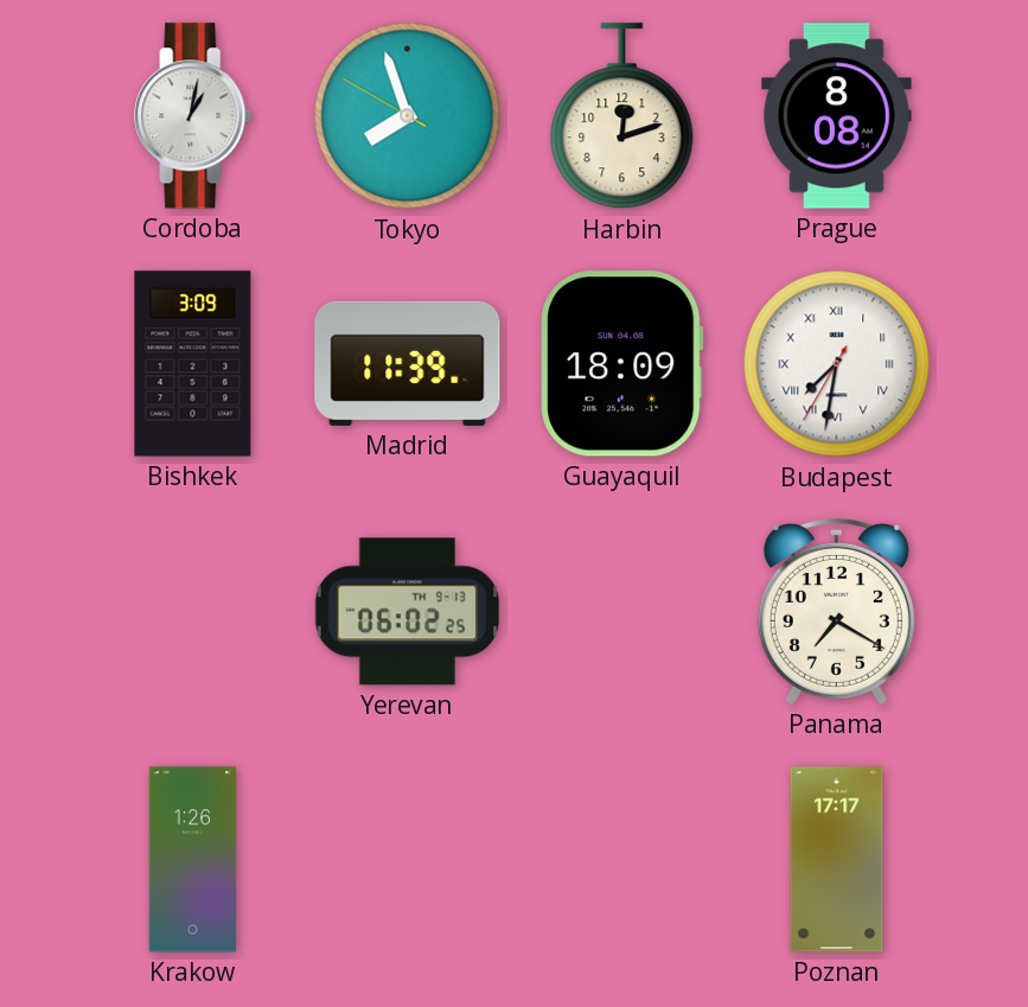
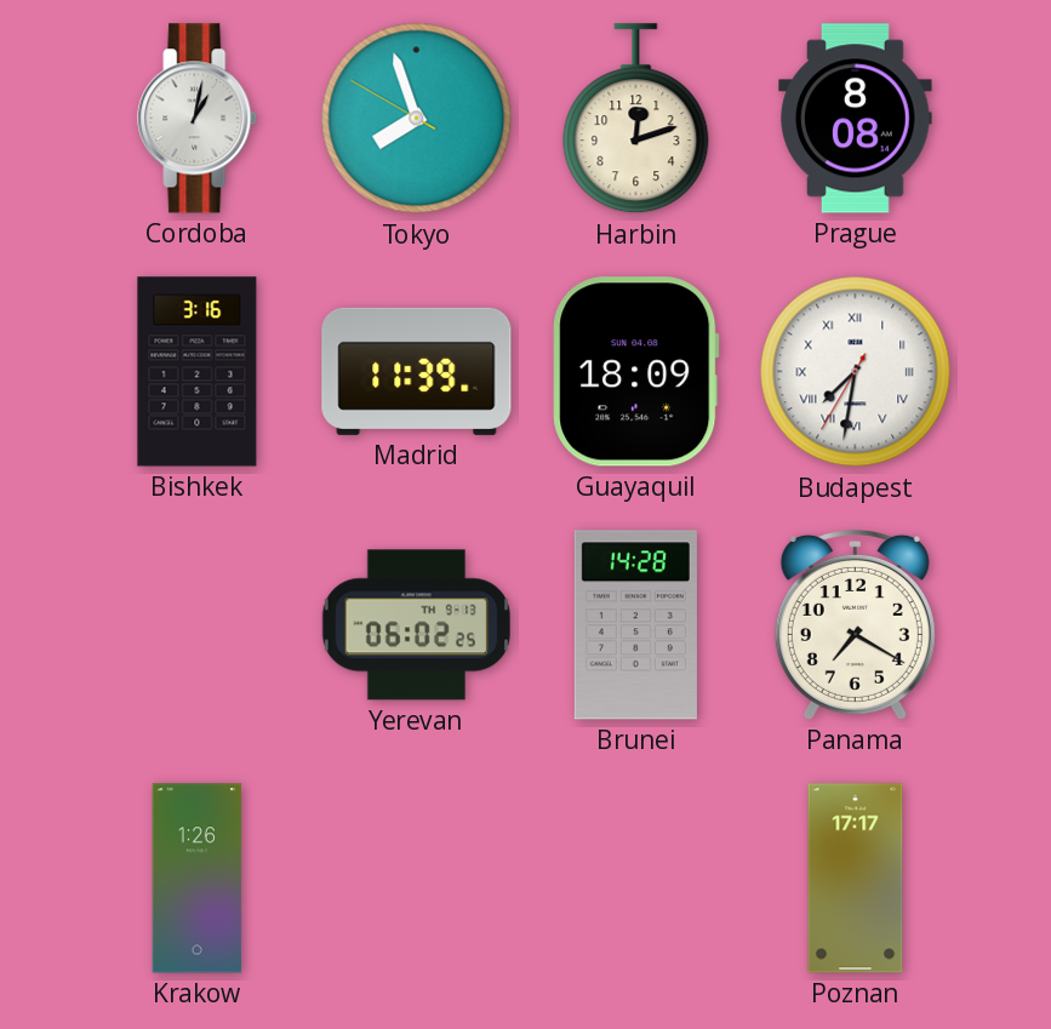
Bishkek: 3:09 -> 3:16 (198, 372)
Brunei: none -> 14:28 (635, 625)
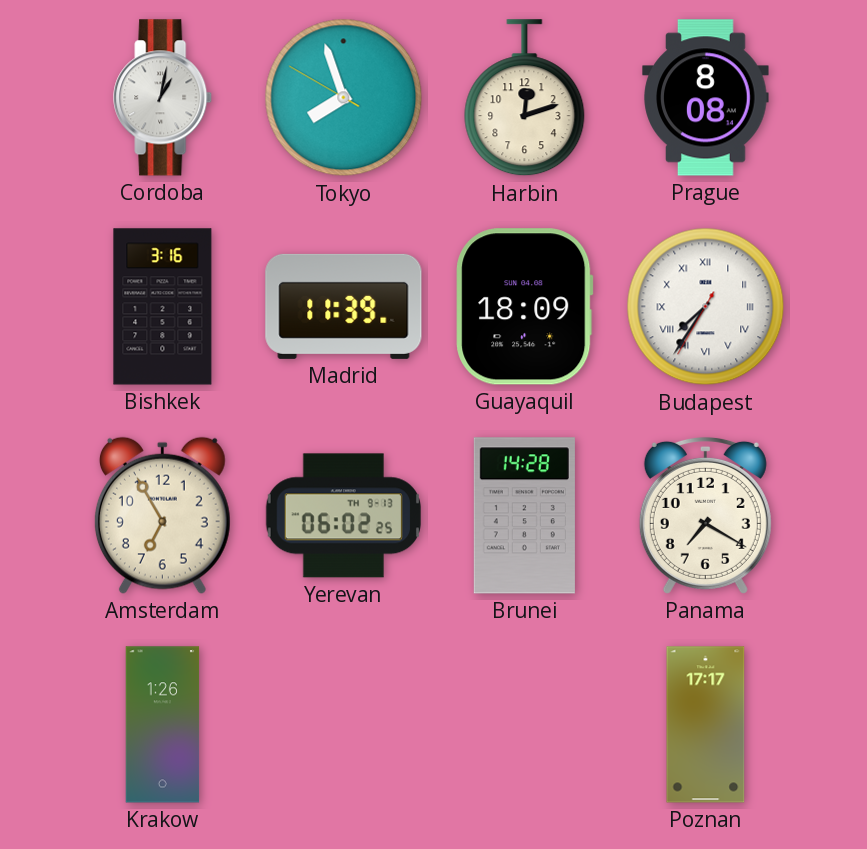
Budapest: 7:31 -> 7:35 (706, 307)
Amsterdam: none -> 6:55 (162, 515)
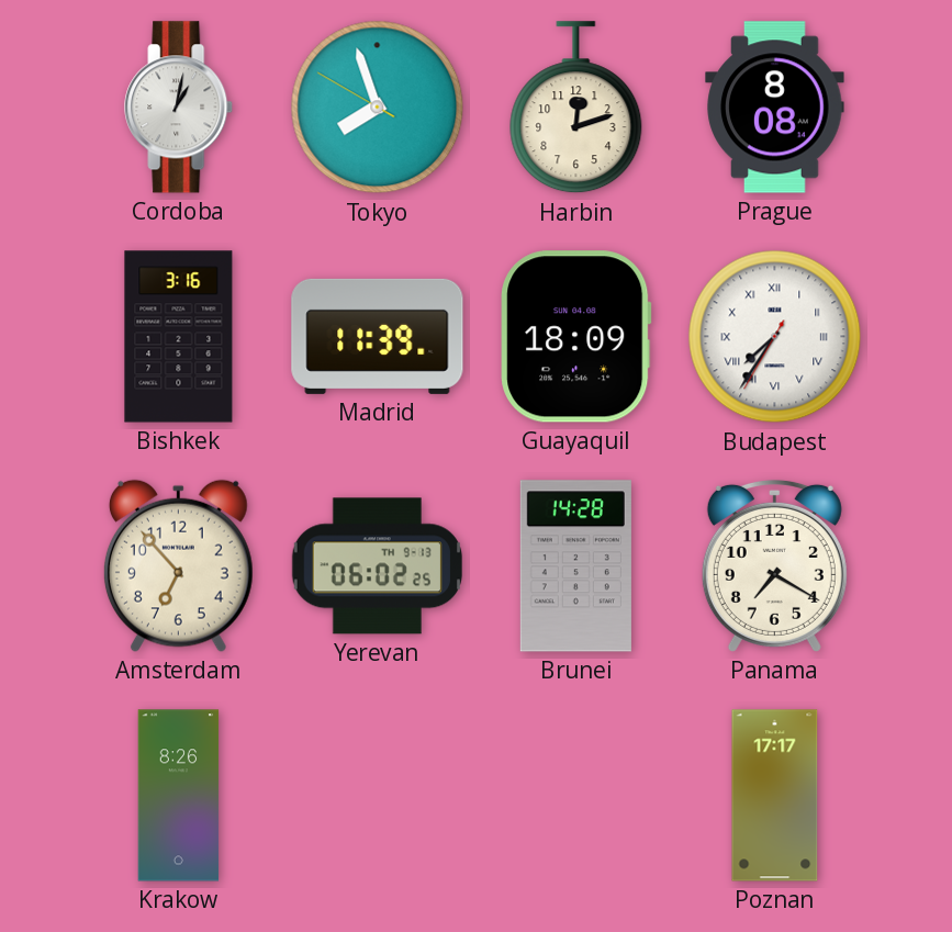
Amsterdam: 6:55 -> 6:53 (178, 565)
Krakow: 1:26 -> 8:26 (179, 796)
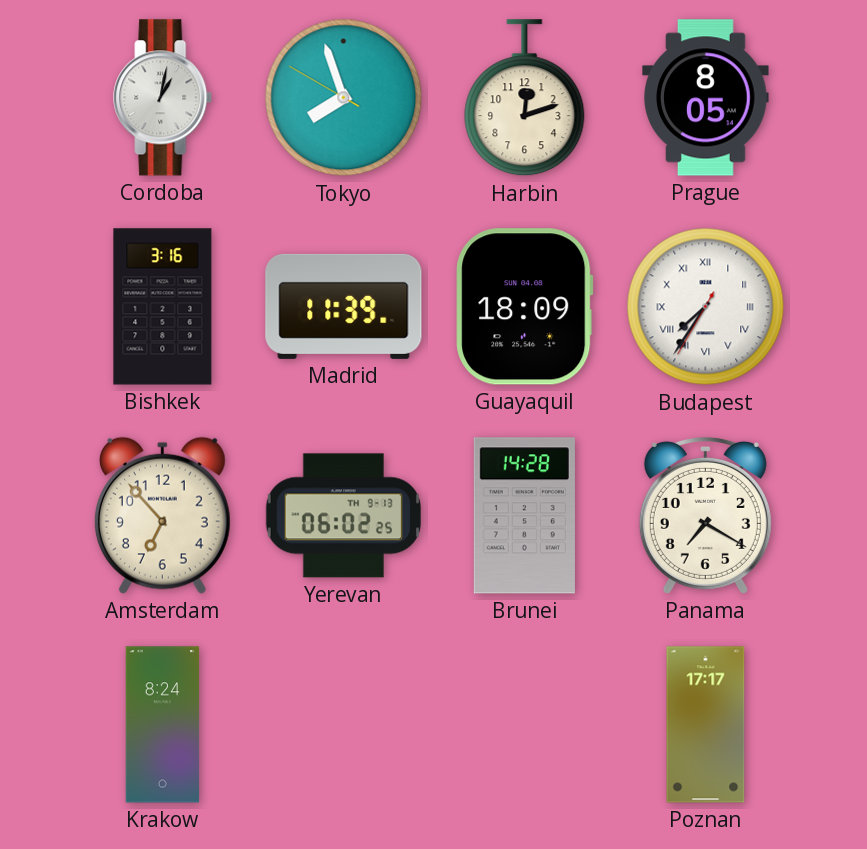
Prague: 8:08 -> 8:05 (706, 98)
Krakow: 8:26 -> 8:24 (163, 725)
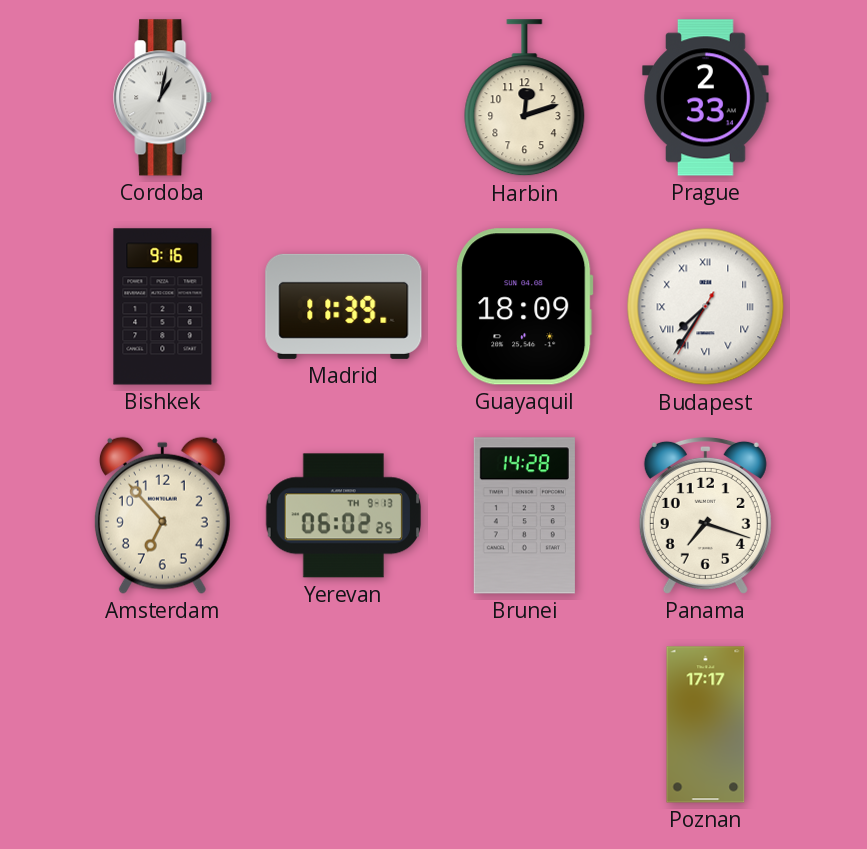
Tokyo: 7:56 -> none (344, 98)
Prague: 8:05 -> 2:33 (706, 98)
Bishkek: 3:16 -> 9:16 (163, 307)
Panama: 7:20 -> 7:18 (705, 515)
Krakow: 8:24 -> none (163, 725)
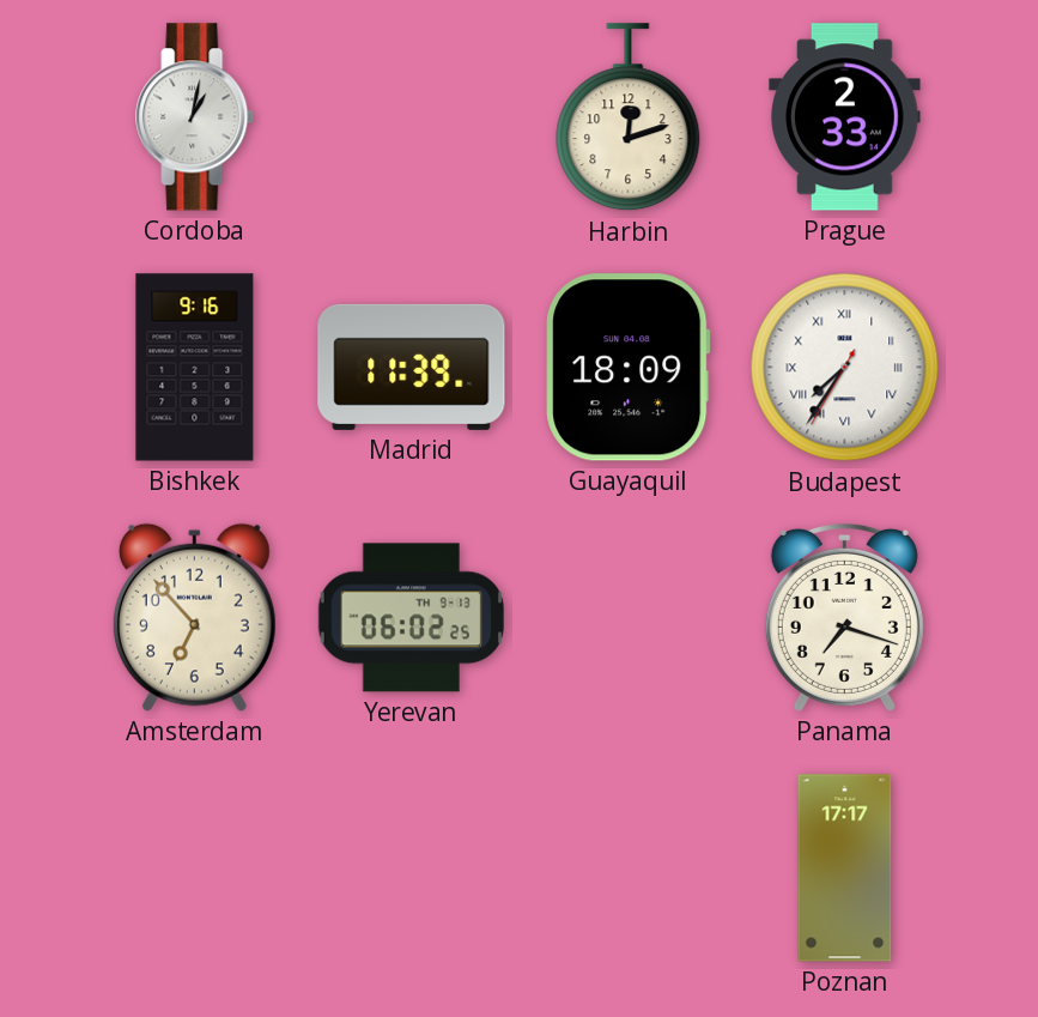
Brunei: 14:28 -> none (524, 516)
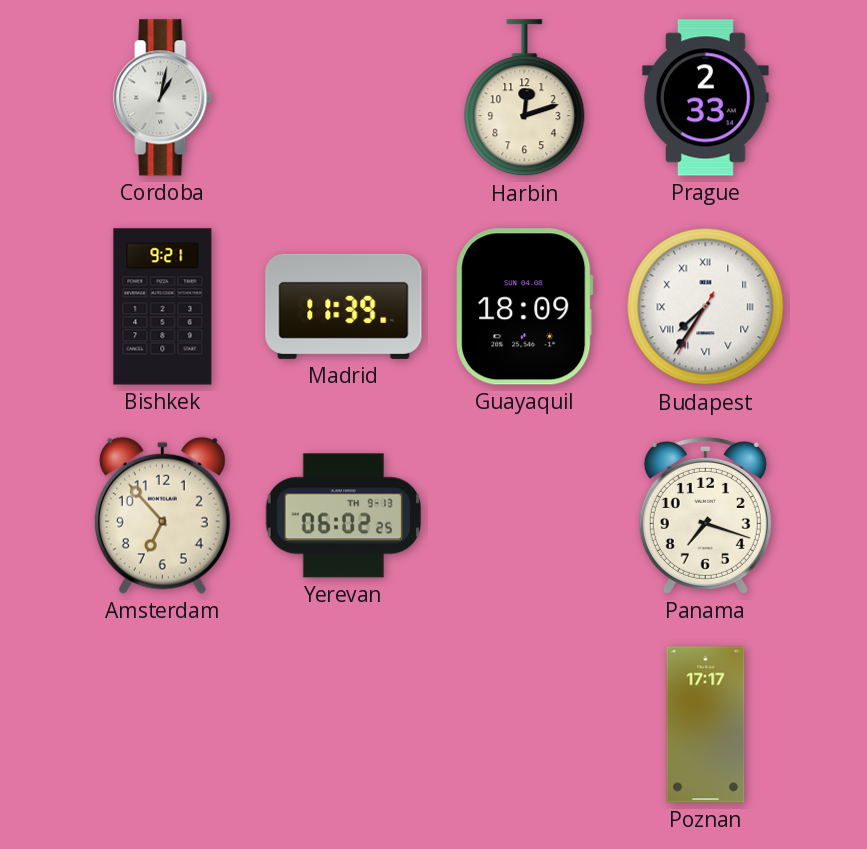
Bishkek: 9:16 -> 9:21 (163, 307)
